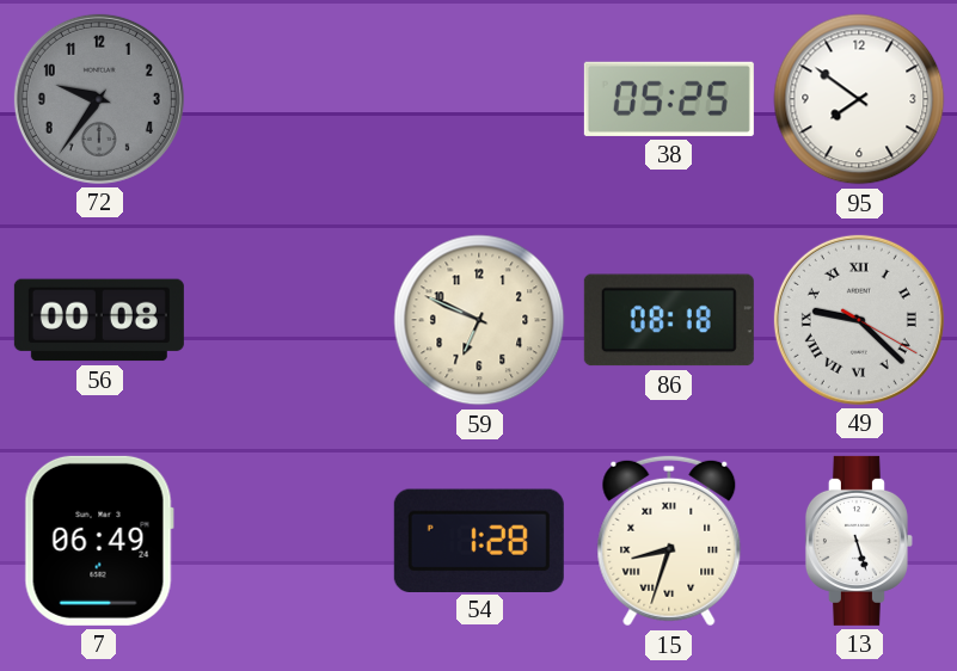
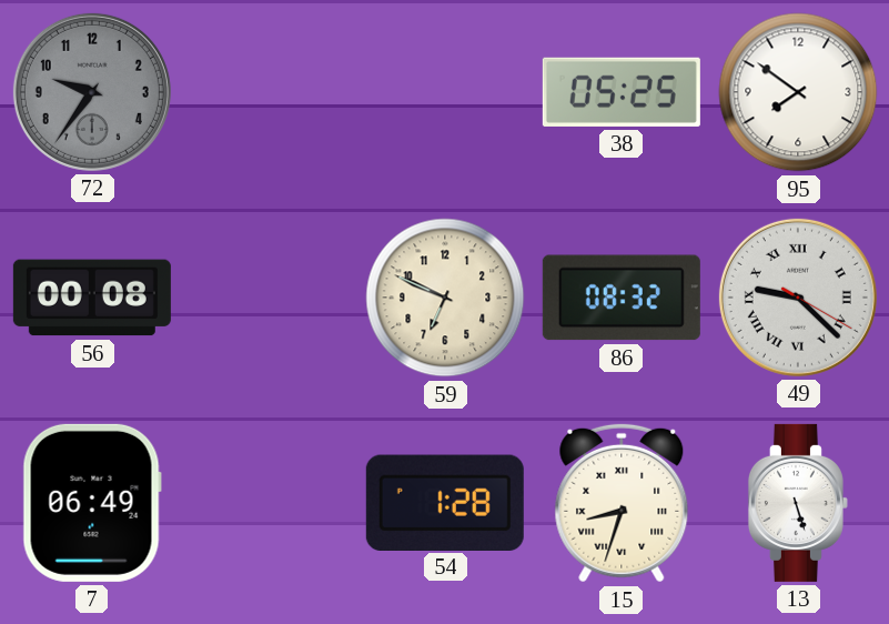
86: 08:18 -> 08:32 (622, 298)
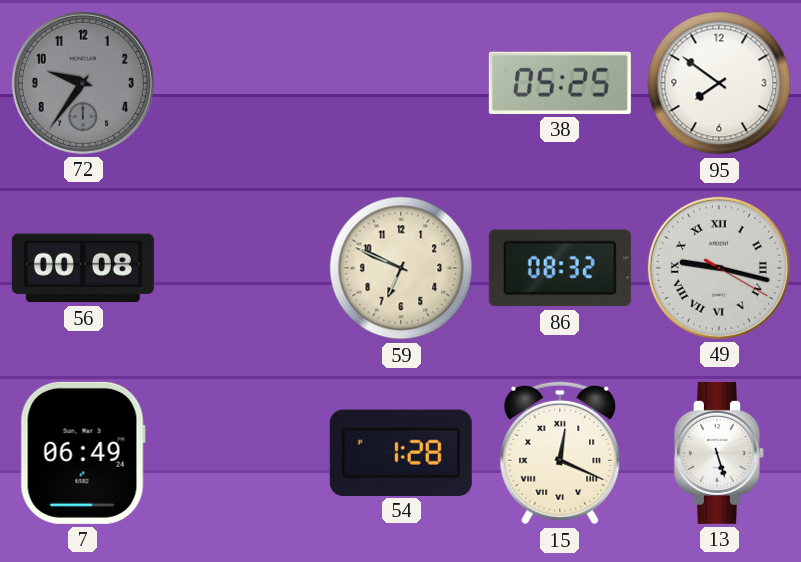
49: 9:22 -> 9:17 (719, 268)
15: 8:33 -> 12:19 (560, 453)
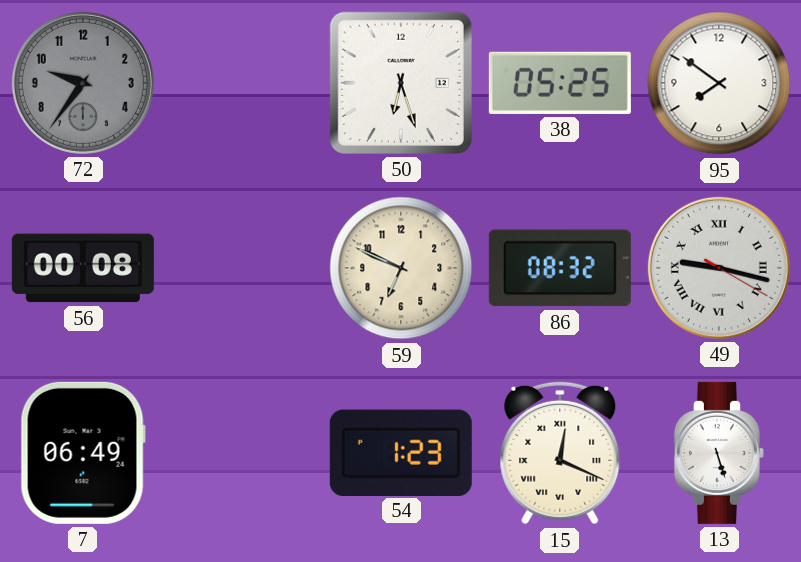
50: none -> 6:27 (401, 83)
54: 1:28 -> 1:23 (401, 452)
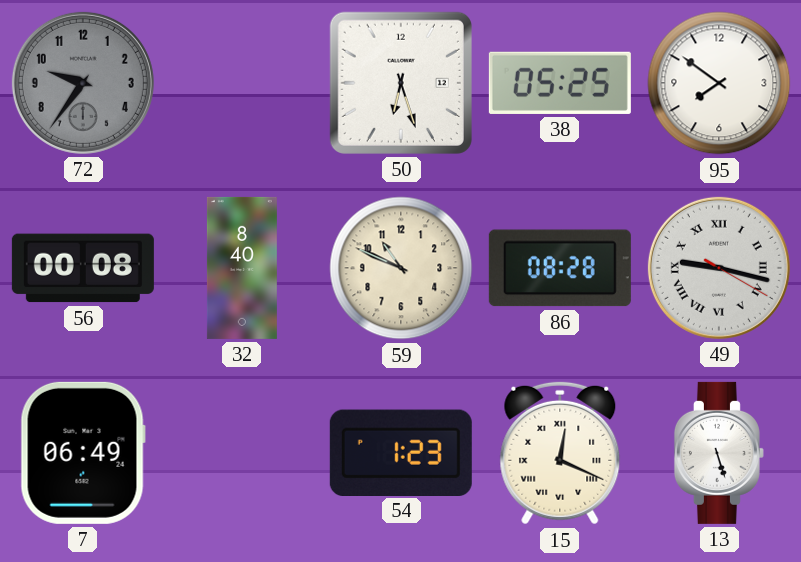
32: none -> 8:40 (242, 268)
59: 6:49 -> 10:49 (401, 268)
86: 08:32 -> 08:28 (560, 268)
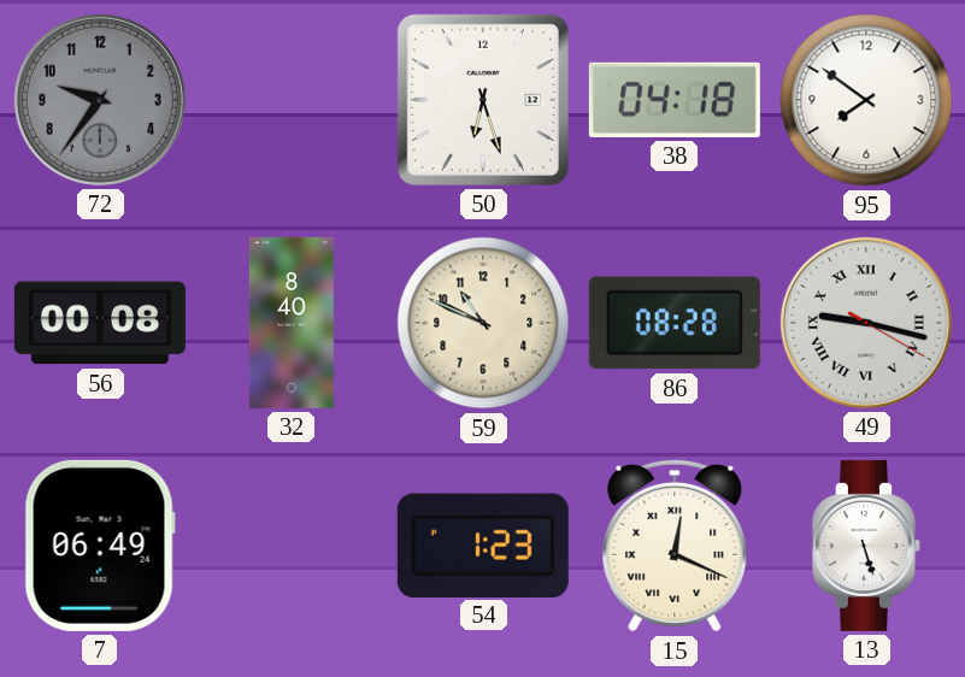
38: 05:25 -> 04:18 (675, 100)
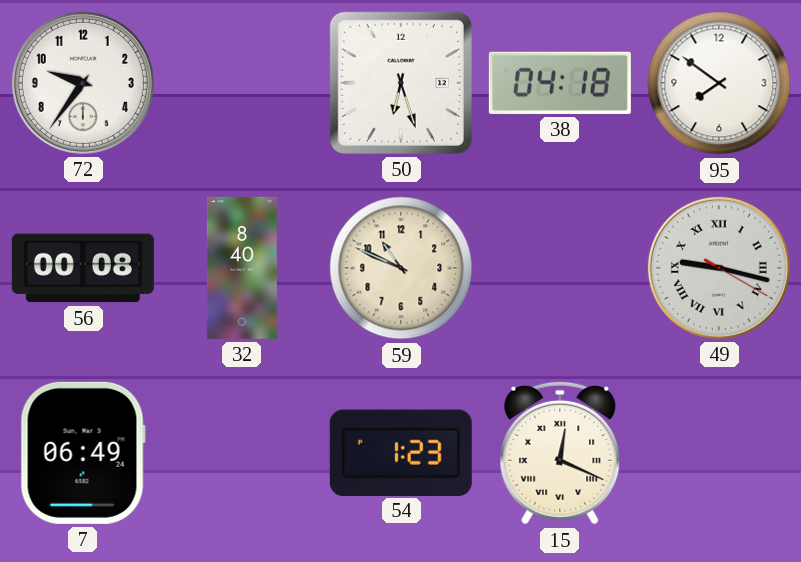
72 dial: grey -> white (83, 83)
86: 08:28 -> none (675, 323)
13: 5:27 -> none (866, 546)
